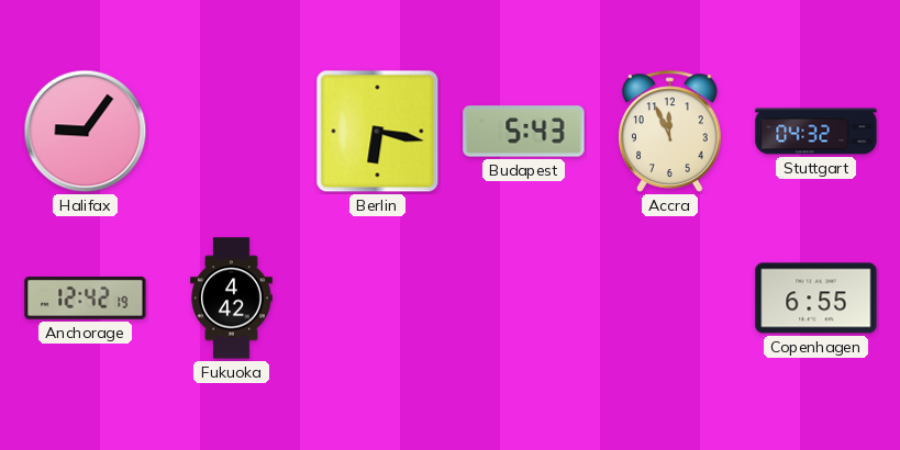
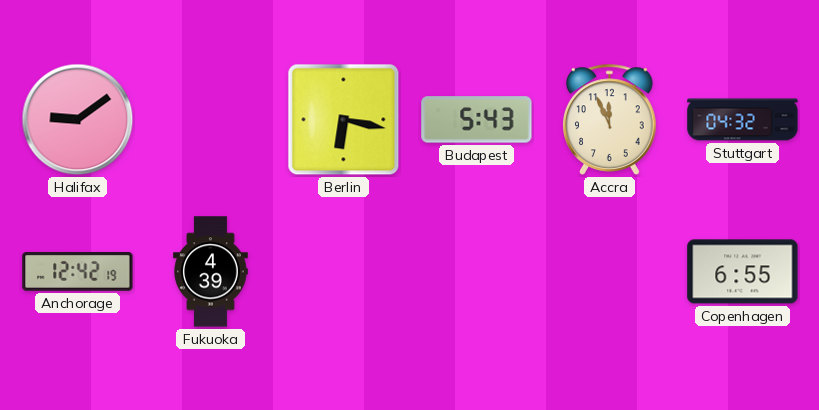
Halifax: 9:06 -> 9:09 (78, 120)
Fukuoka: 4:42 -> 4:39 (211, 272)
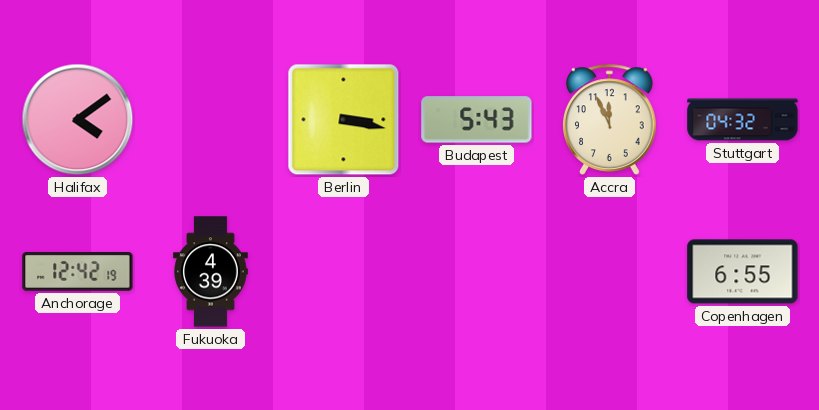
Halifax: 9:09 -> 4:09 (78, 120)
Berlin: 6:17 -> 3:17 (344, 120)
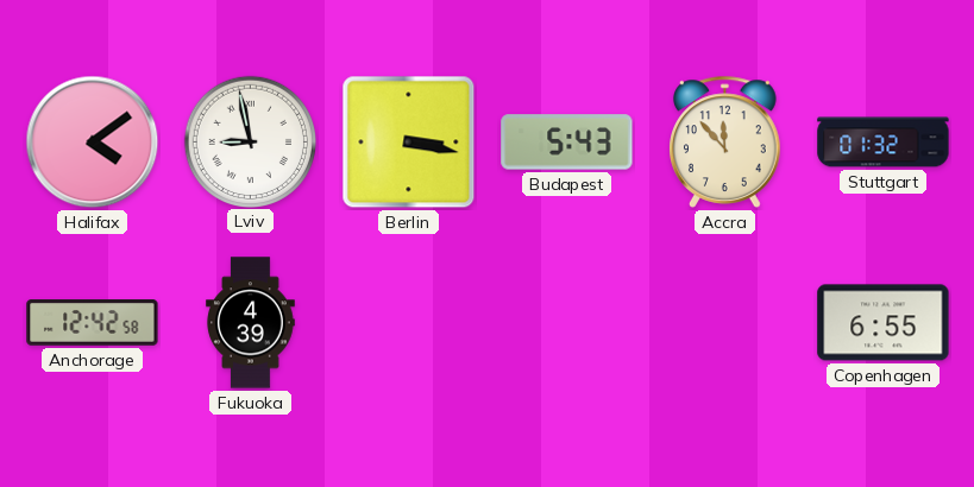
Lviv: none -> 8:58 (250, 141)
Accra: 11:56 -> 11:53 (725, 141)
Stuttgart: 04:32 -> 01:32 (884, 143)
Anchorage: 12:42:19 -> 12:42:58 (93, 323)
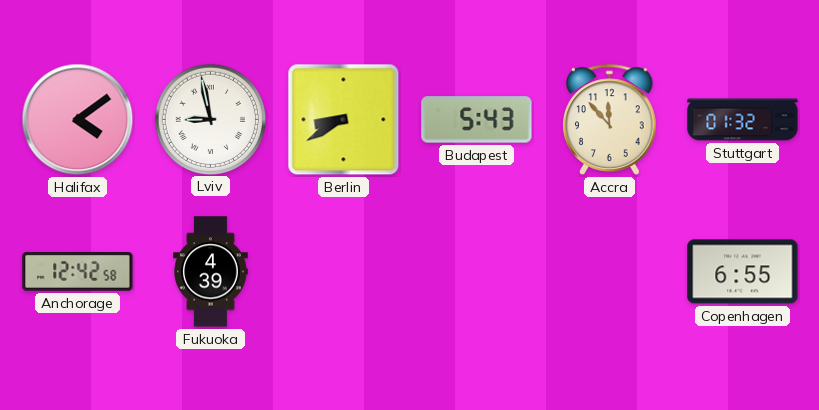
Berlin: 3:17 -> 8:40 (344, 120)
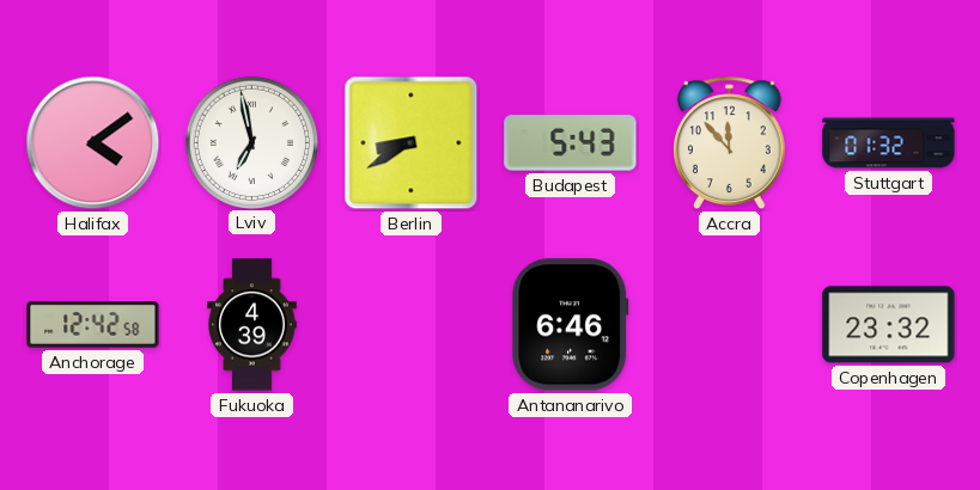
Lviv: 8:58 -> 6:58 (251, 142)
Antananarivo: none -> 6:46 (571, 325)
Copenhagen: 6:55 -> 23:32 (889, 325)
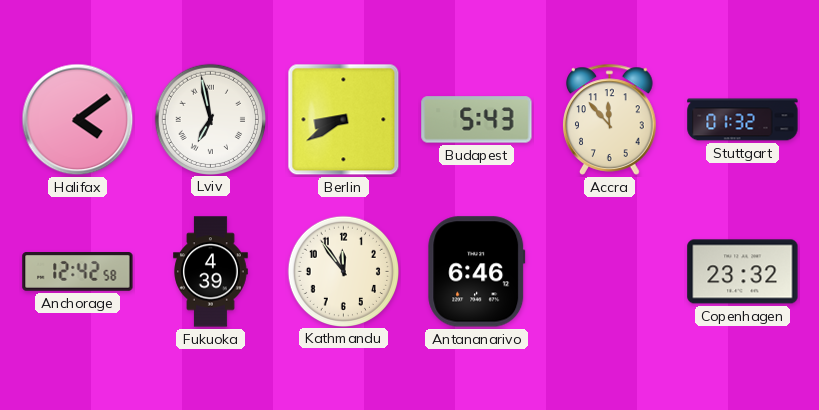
Kathmandu: none -> 11:54 (343, 271)
